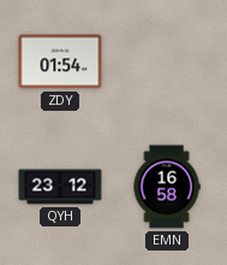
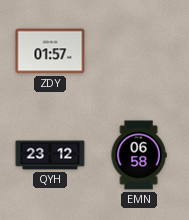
ZDY: 01:54 -> 01:57 (50, 51)
EMN: 16:58 -> 06:58 (139, 155)
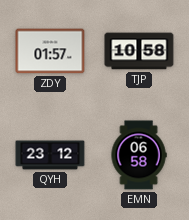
TJP: none -> 10:58 (139, 51)
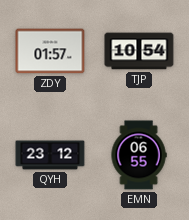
TJP: 10:58 -> 10:54 (139, 51)
EMN: 06:58 -> 06:55 (139, 155)
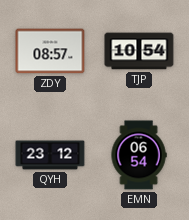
ZDY: 01:57 -> 08:57 (50, 51)
EMN: 06:55 -> 06:54 (139, 155)
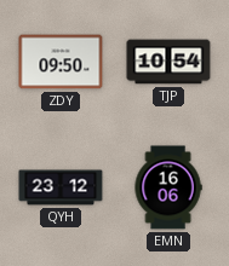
ZDY: 08:57 -> 09:50 (61, 62)
EMN: 06:54 -> 16:06 (168, 187)
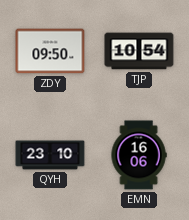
QYH: 23:12 -> 23:10 (50, 155)
